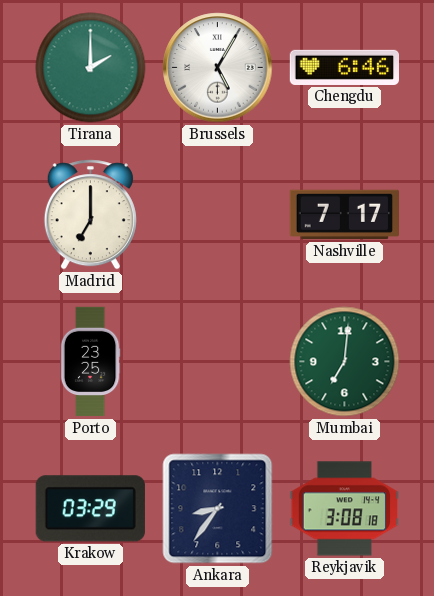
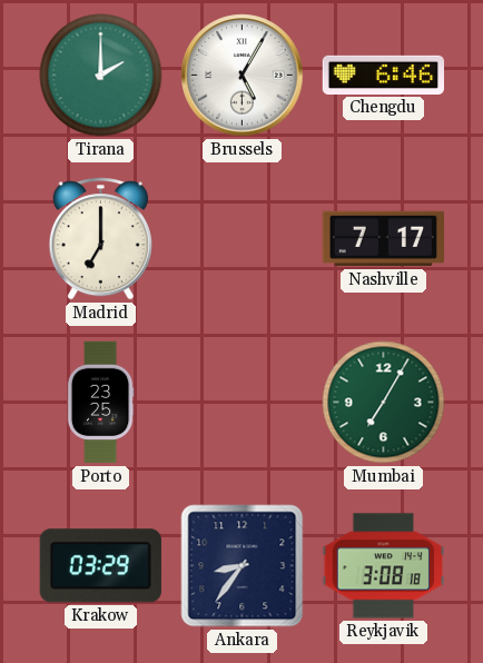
Mumbai: 7:01 -> 7:05 (384, 403)
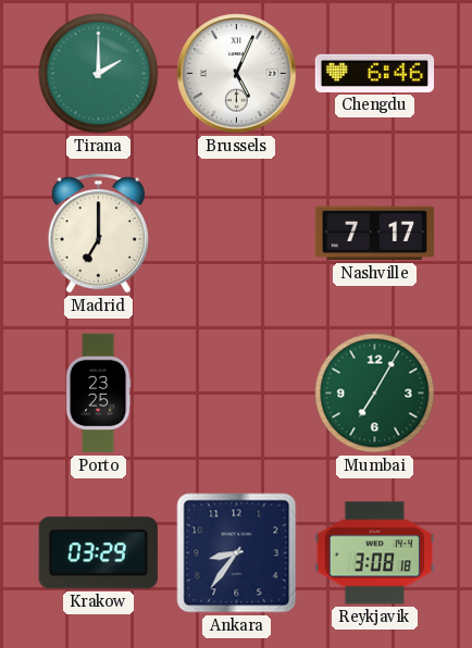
Brussels: 5:05 -> 5:04 (237, 74)
